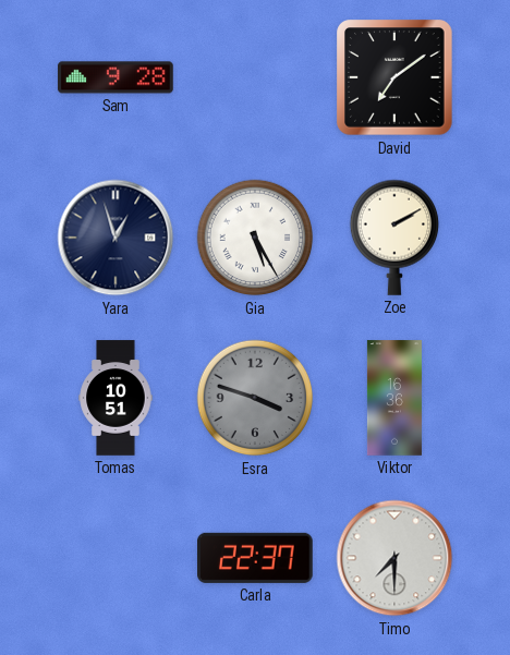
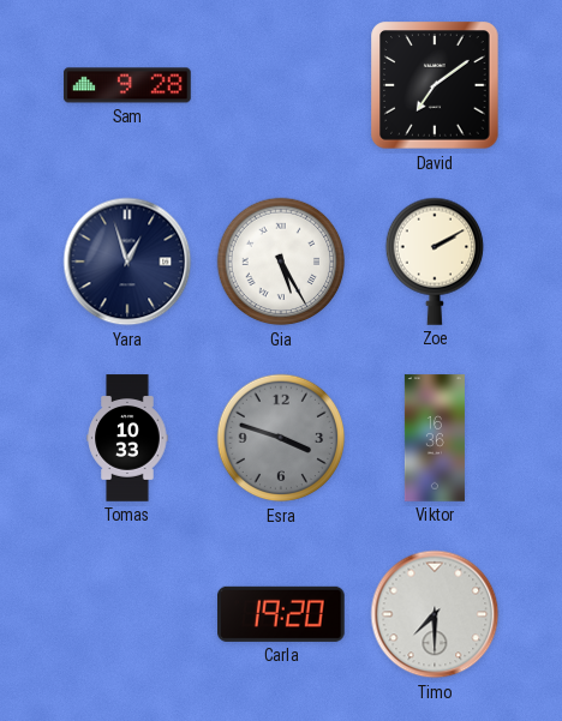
Tomas: 10:51 -> 10:33 (127, 438)
Carla: 22:37 -> 19:20 (282, 614)
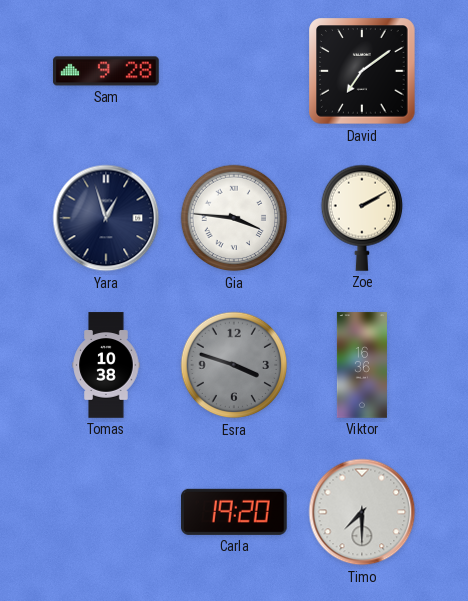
Gia: 5:25 -> 3:46 (234, 218)
Tomas: 10:33 -> 10:38 (106, 365)
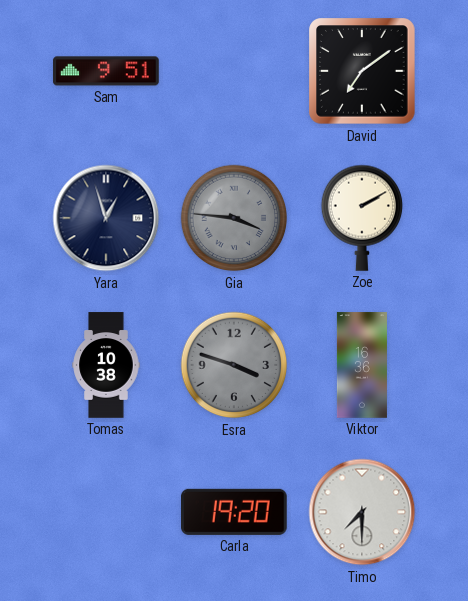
Sam: 9:28 -> 9:51 (106, 71)
Gia dial: white -> grey (234, 218)
